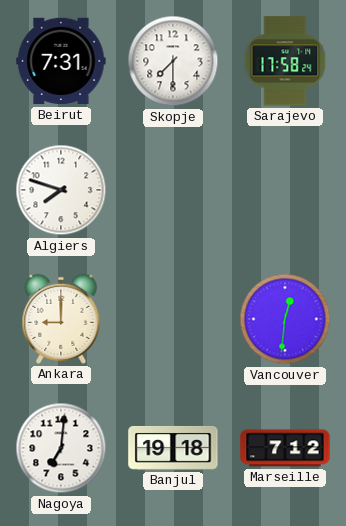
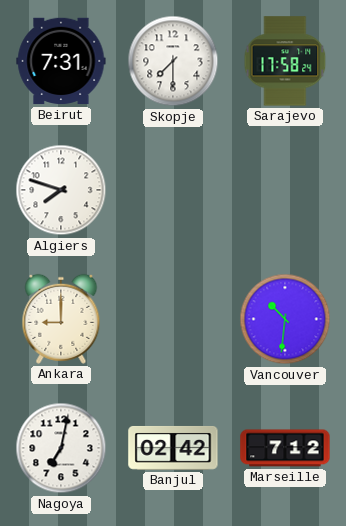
Vancouver: 12:31 -> 10:31 (285, 319)
Nagoya: 7:01 -> 7:02 (61, 448)
Banjul: 19:18 -> 02:42 (173, 448)
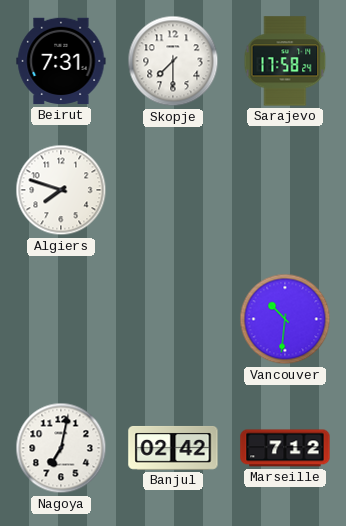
Ankara: 9:00 -> none (61, 319)
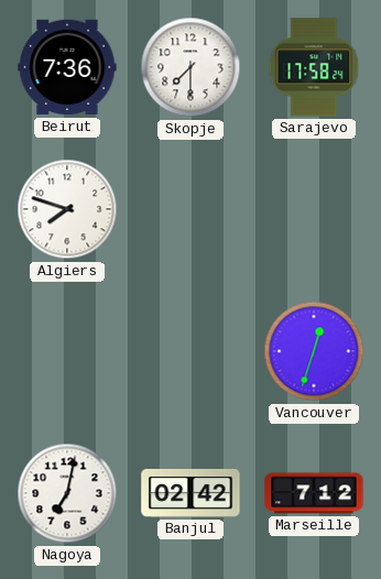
Beirut: 7:31 -> 7:36 (67, 67)
Vancouver: 10:31 -> 12:33 (314, 351)
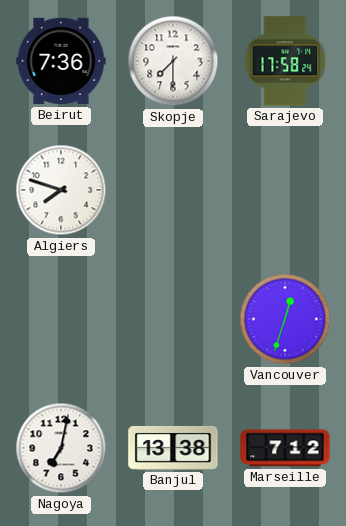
Banjul: 02:42 -> 13:38 (173, 448)
